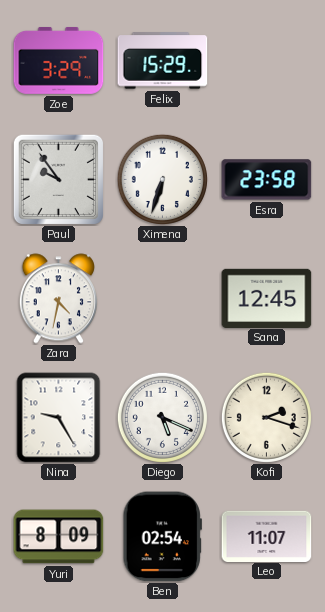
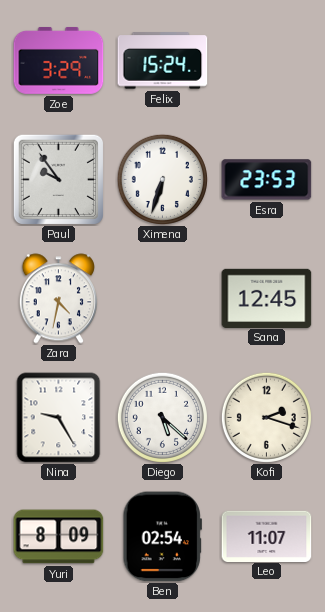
Felix: 15:29 -> 15:24 (163, 61)
Esra: 23:58 -> 23:53 (267, 180)
Diego: 5:19 -> 5:22 (162, 417)
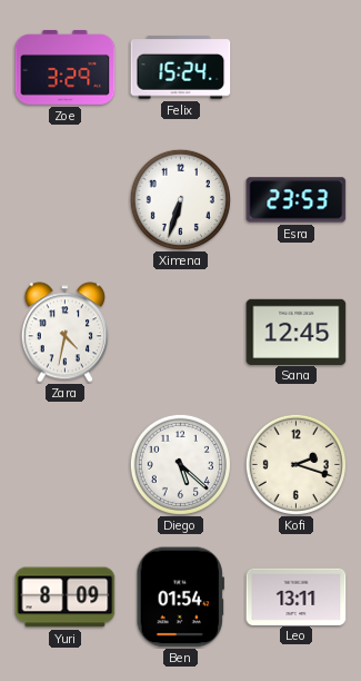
Paul: 9:54 -> none (58, 179)
Nina: 9:25 -> none (59, 418)
Ben: 02:54 -> 01:54 (180, 598)
Leo: 11:07 -> 13:11 (297, 596)
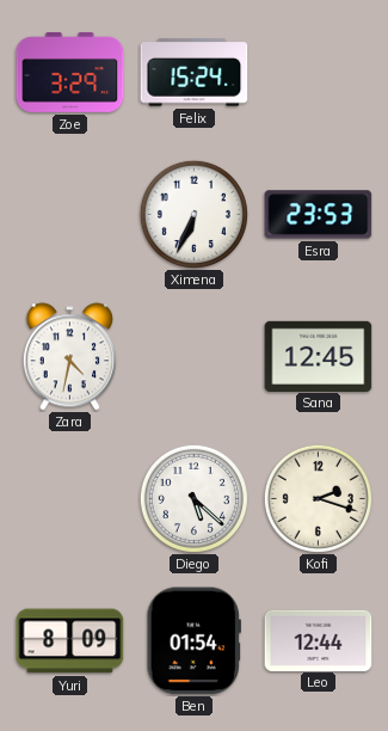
Ximena: 6:33 -> 6:34 (193, 214)
Leo: 13:11 -> 12:44 (319, 640)
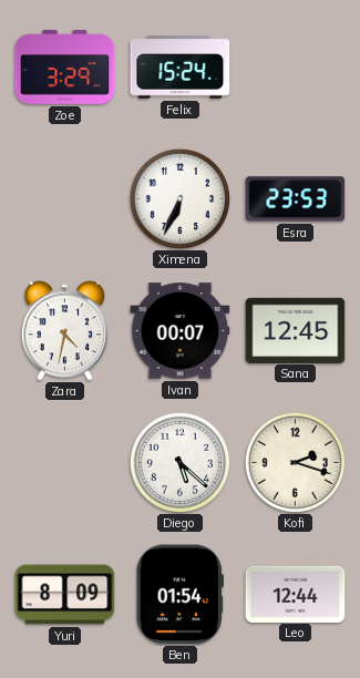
Ivan: none -> 00:07 (181, 331)
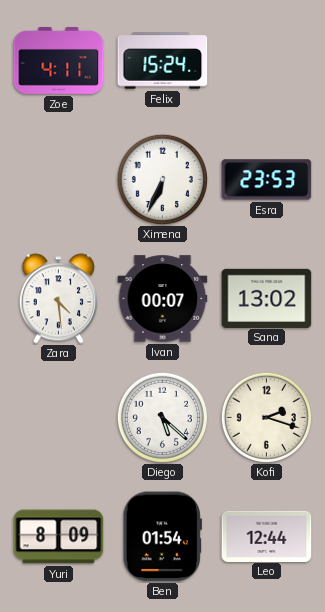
Zoe: 3:29 -> 4:11 (59, 60)
Zara: 4:32 -> 4:29 (58, 299)
Sana: 12:45 -> 13:02 (267, 298)
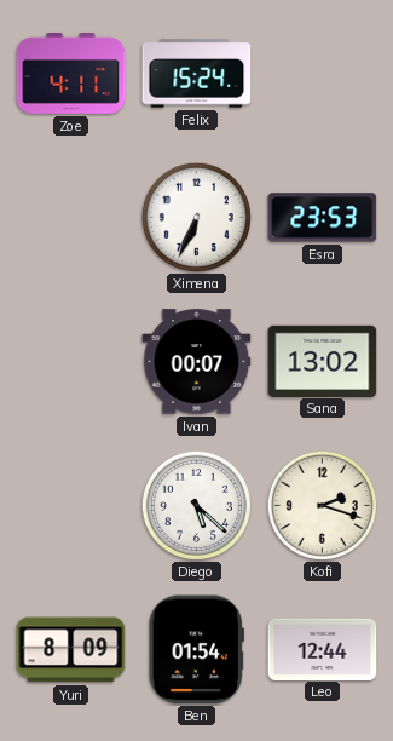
Zara: 4:29 -> none (58, 299)
